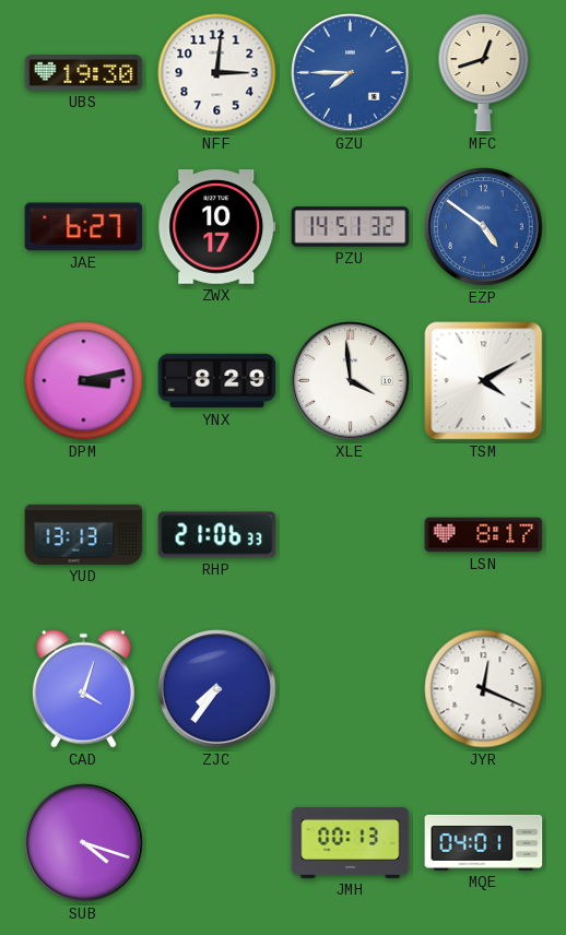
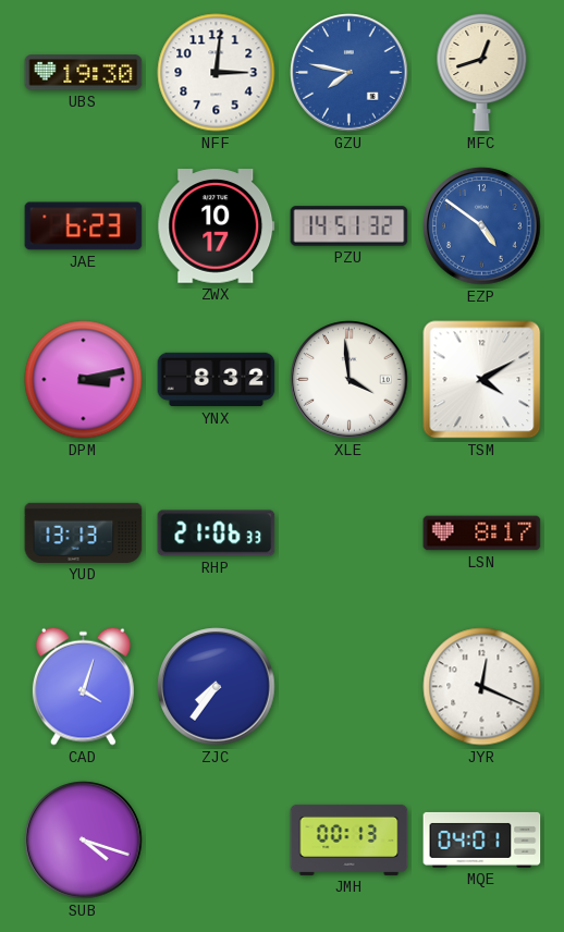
GZU: 7:45 -> 7:47 (350, 73)
JAE: 6:27 -> 6:23 (84, 226)
YNX: 8:29 -> 8:32 (217, 380)
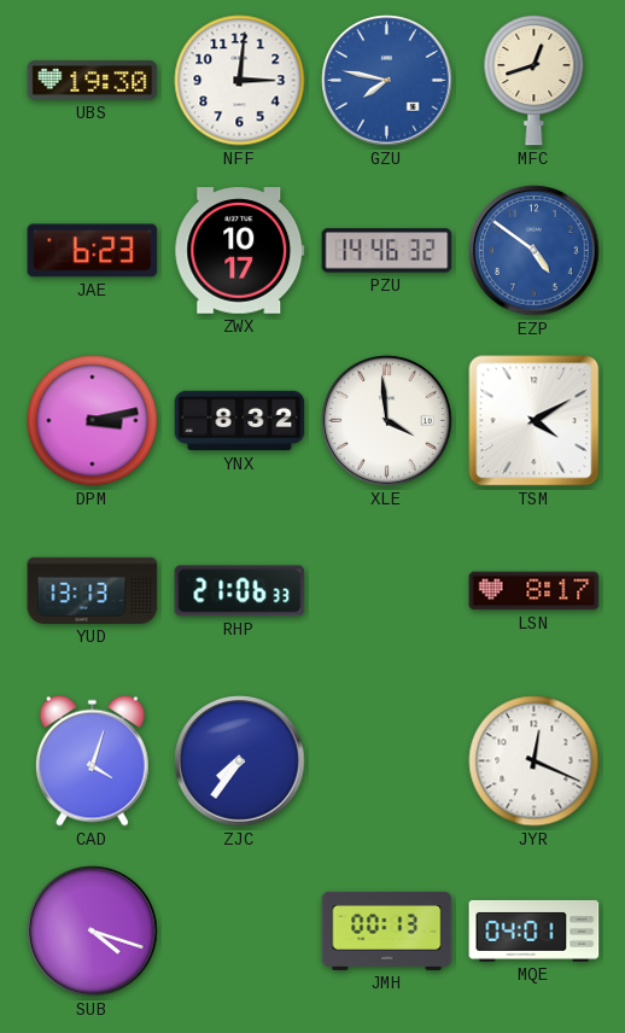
PZU: 14:51 -> 14:46 (387, 251)
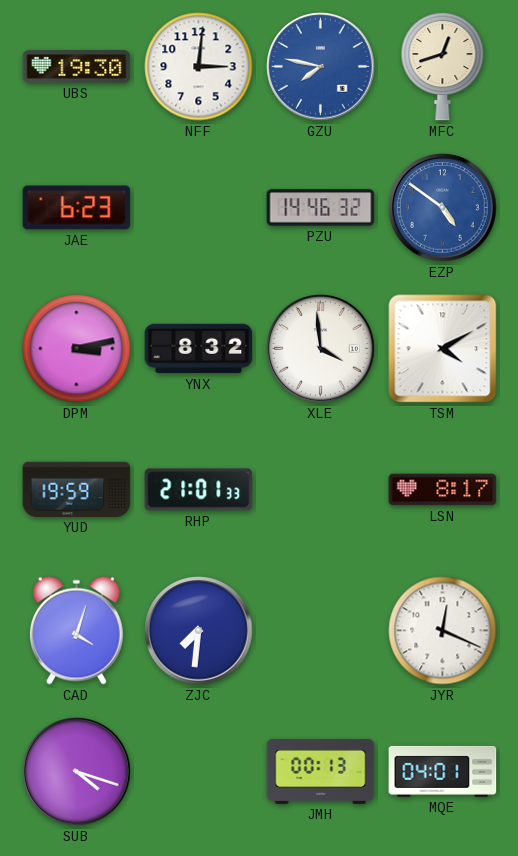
ZWX: 10:17 -> none (240, 251)
YUD: 13:13 -> 19:59 (77, 489)
RHP: 21:06 -> 21:01 (199, 490)
ZJC: 7:36 -> 7:31 (199, 631)
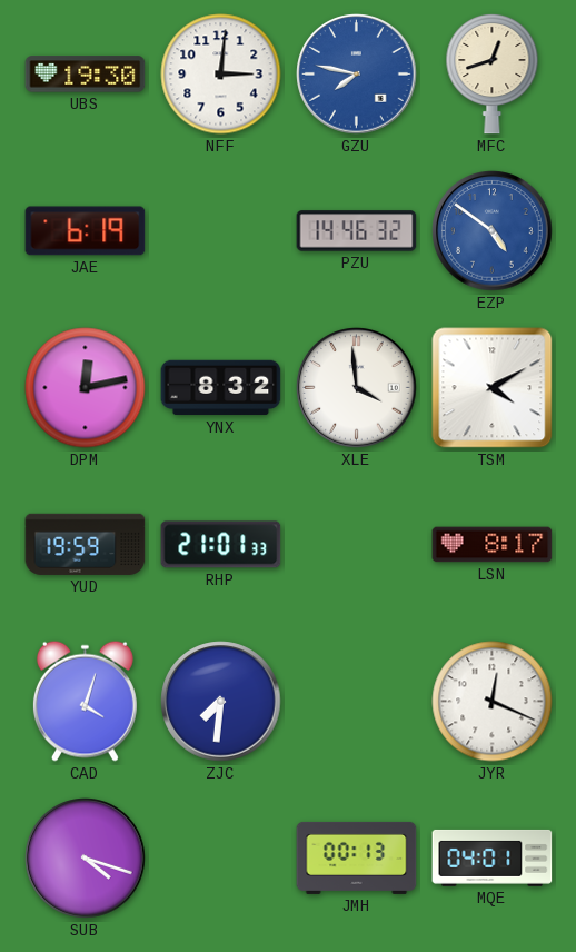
JAE: 6:23 -> 6:19 (86, 231)
DPM: 3:13 -> 12:13 (86, 388)
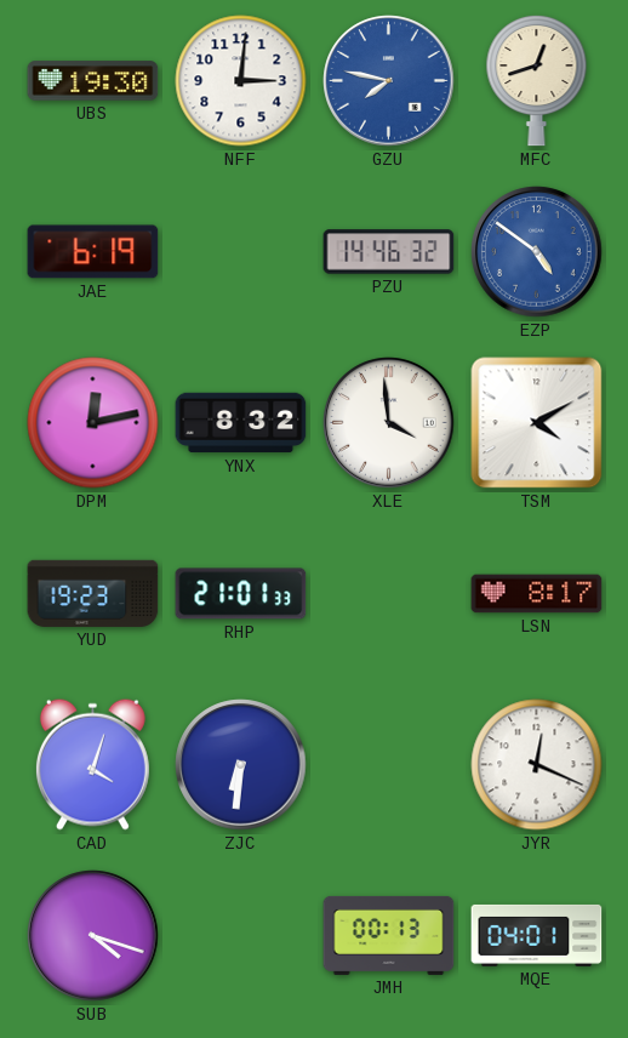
YUD: 19:59 -> 19:23 (93, 593)
ZJC: 7:31 -> 6:31 (241, 765)
